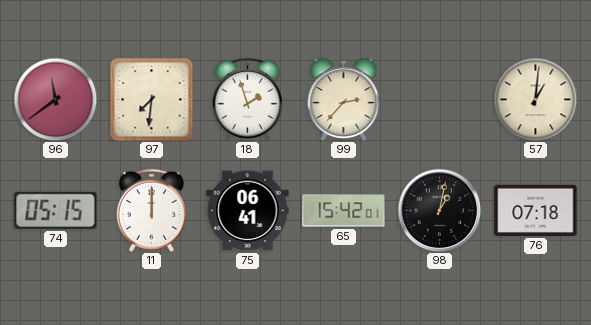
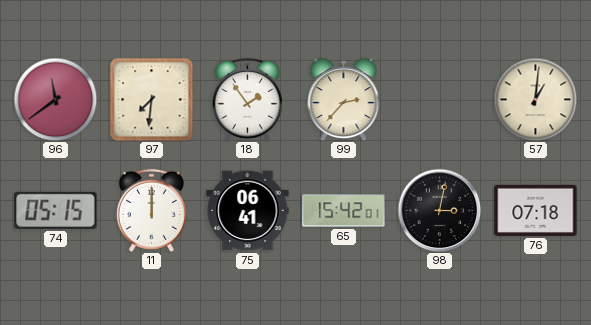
18: 1:57 -> 1:54 (247, 99)
98: 1:02 -> 3:02 (439, 210)
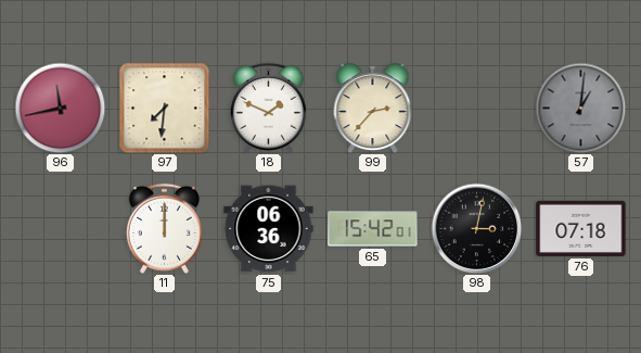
96: 11:39 -> 11:43 (60, 108)
18: 1:54 -> 1:49 (268, 108)
57 dial: cream -> grey (580, 108)
74: 05:15 -> none (56, 210)
75: 06:41 -> 06:36 (269, 229)
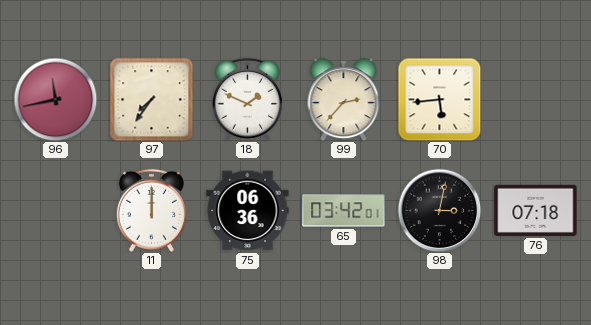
97: 7:31 -> 7:36 (151, 99)
70: none -> 5:44 (439, 99)
57: 1:01 -> none (580, 108)
65: 15:42 -> 03:42 (344, 211)
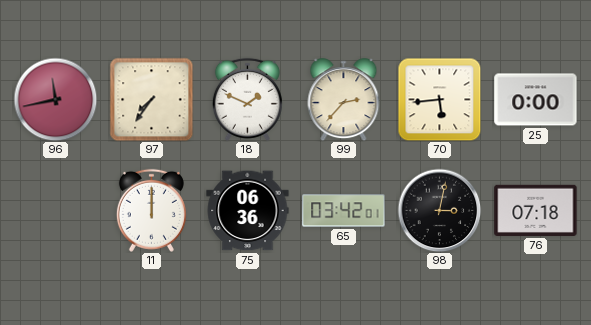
25: none -> 0:00 (536, 100)
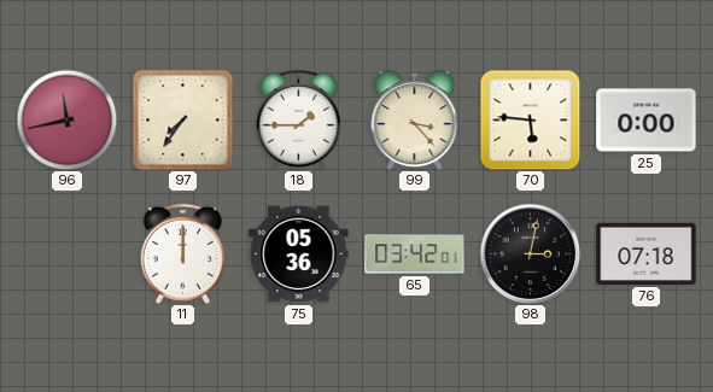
18: 1:49 -> 1:45 (298, 119)
99: 2:37 -> 3:23 (415, 121)
70: 5:44 -> 5:46 (530, 119)
75: 06:36 -> 05:36 (299, 254)
